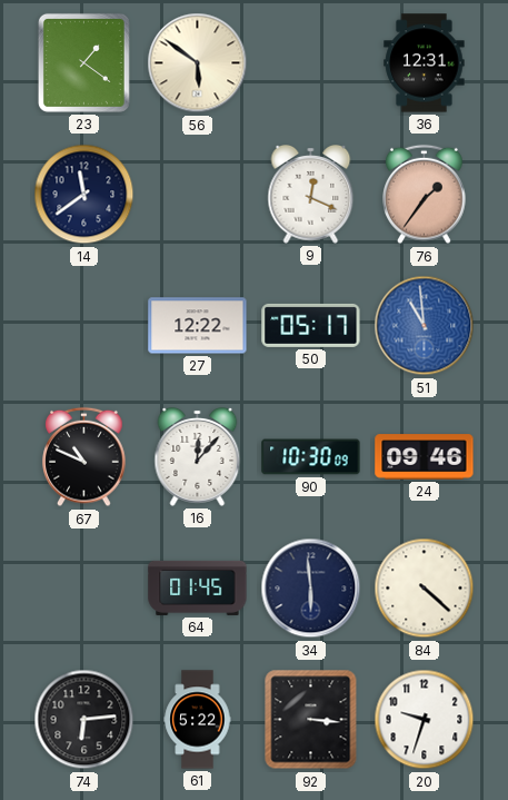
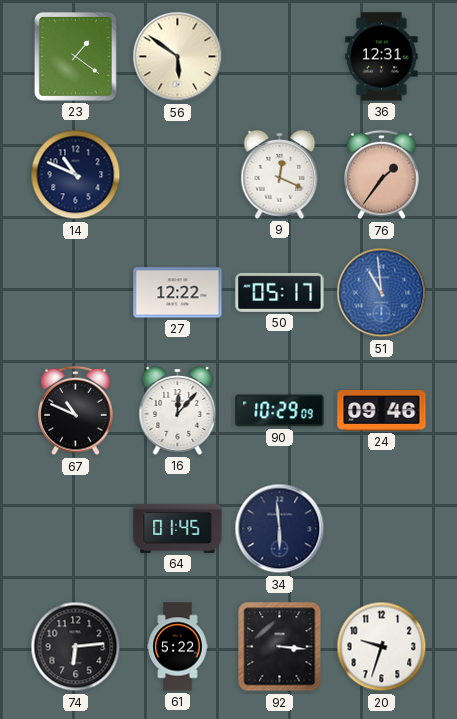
14: 11:39 -> 10:49 (76, 175)
90: 10:30 -> 10:29 (280, 411)
84: 4:22 -> none (425, 589)
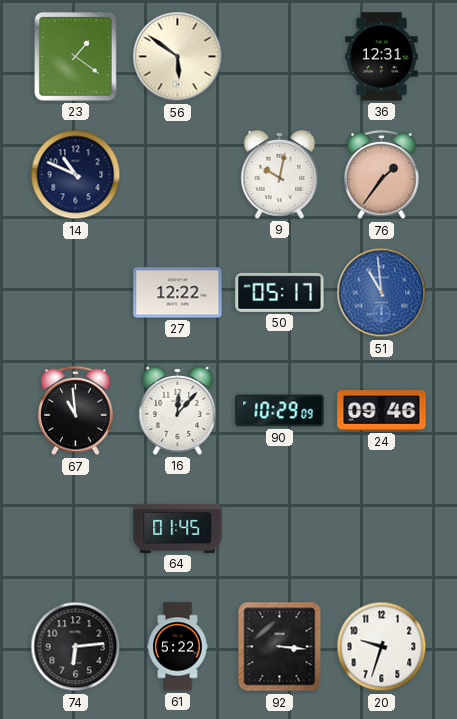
9: 12:19 -> 10:02 (280, 175)
67: 10:49 -> 10:59 (76, 411)
34: 5:59 -> none (280, 529)
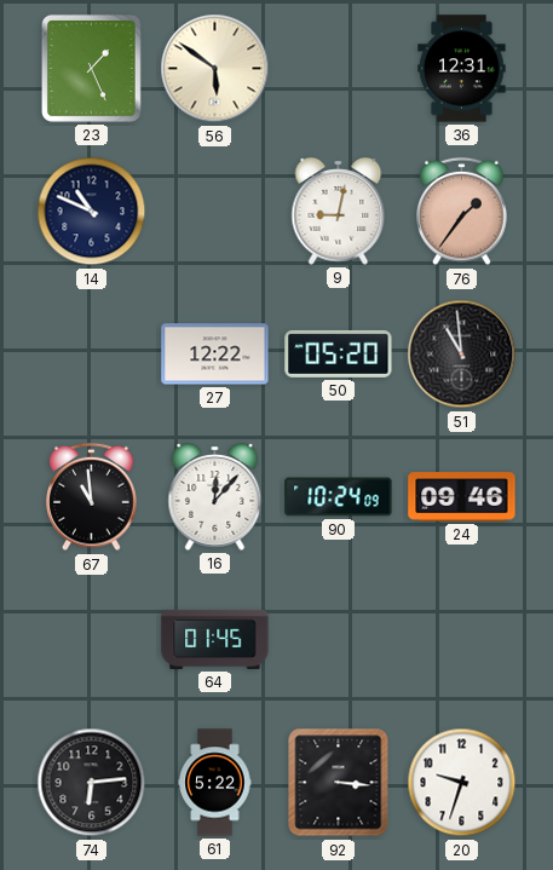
23: 1:21 -> 1:26 (91, 68)
9: 10:02 -> 9:02 (339, 212)
50: 05:17 -> 05:20 (339, 353)
51 dial: blue -> black (462, 355)
90: 10:29 -> 10:24 (339, 497)
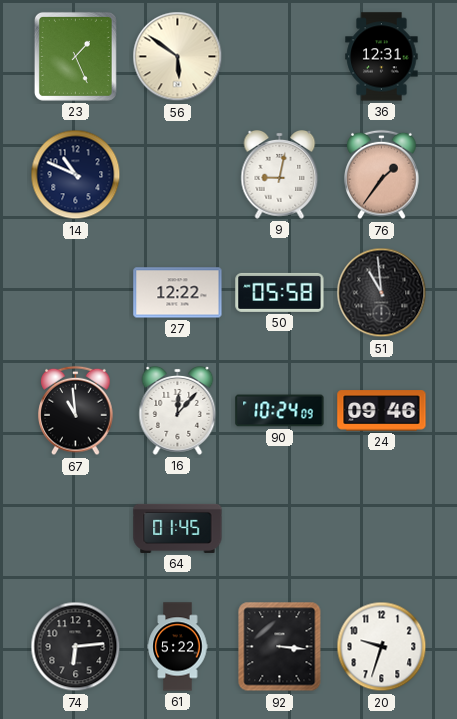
50: 05:20 -> 05:58 (280, 292)
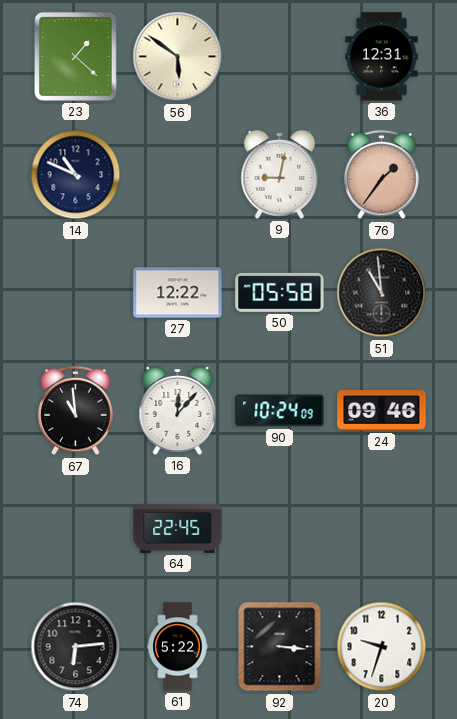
23: 1:26 -> 1:22 (75, 56)
64: 01:45 -> 22:45 (178, 528)
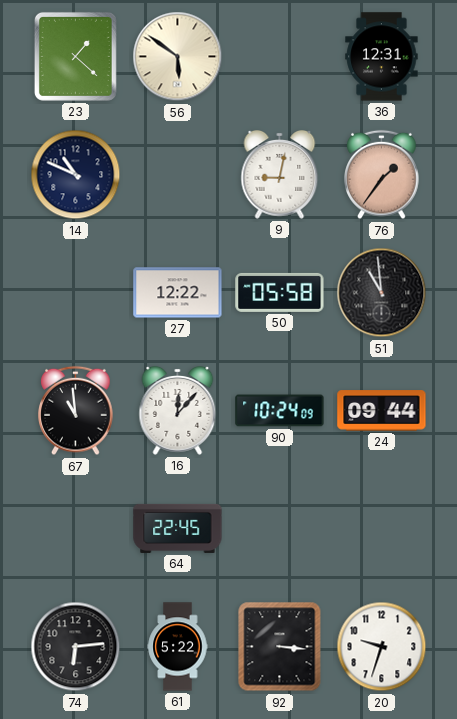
24: 09:46 -> 09:44 (382, 411)
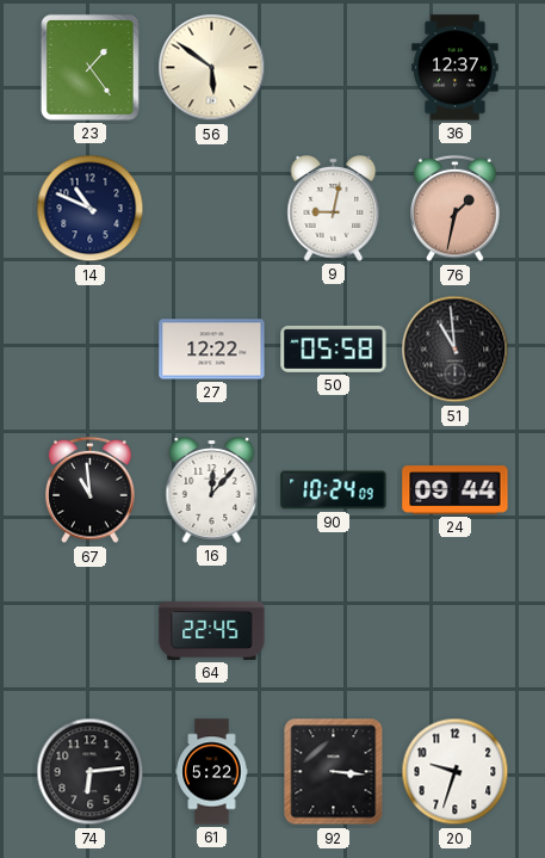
23: 1:22 -> 1:24 (89, 67)
36: 12:31 -> 12:37 (456, 68)
76: 1:36 -> 1:32 (456, 209)
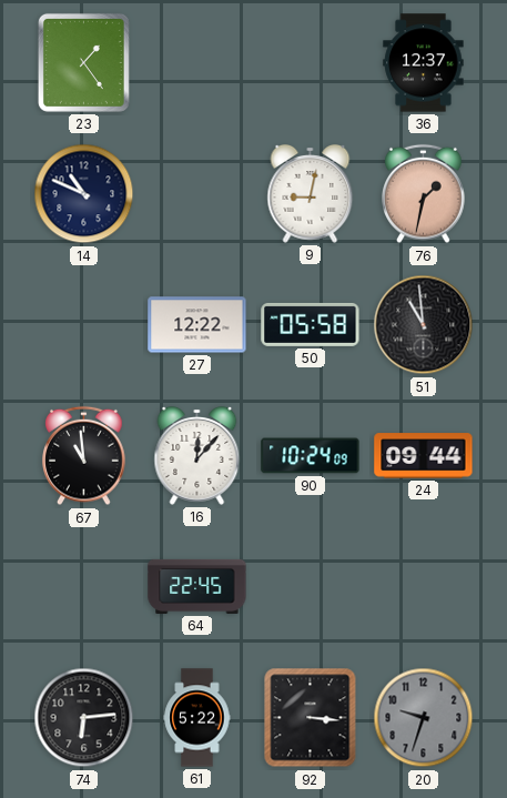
56: 5:51 -> none (212, 68)
20 dial: white -> grey (424, 718)
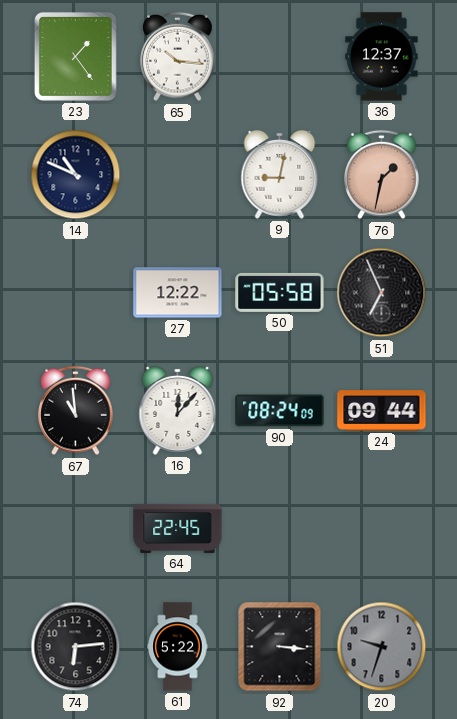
65: none -> 10:16 (178, 57)
51: 10:59 -> 6:56 (382, 293)
90: 10:24 -> 08:24 (280, 411)
